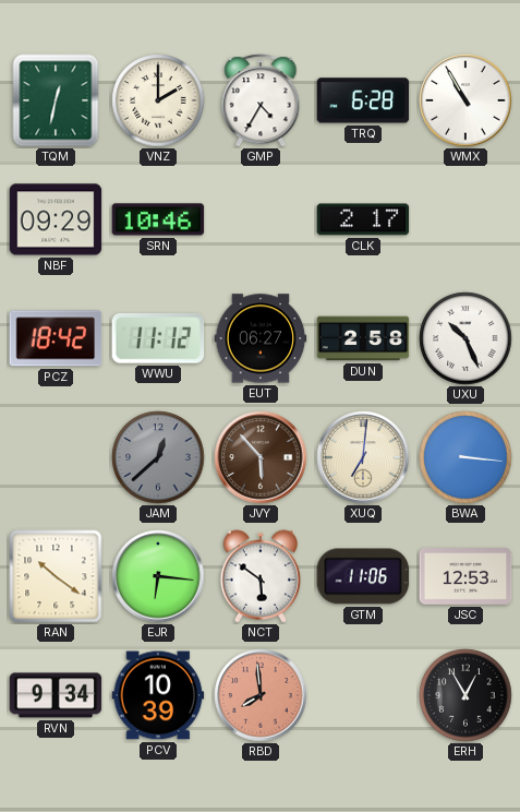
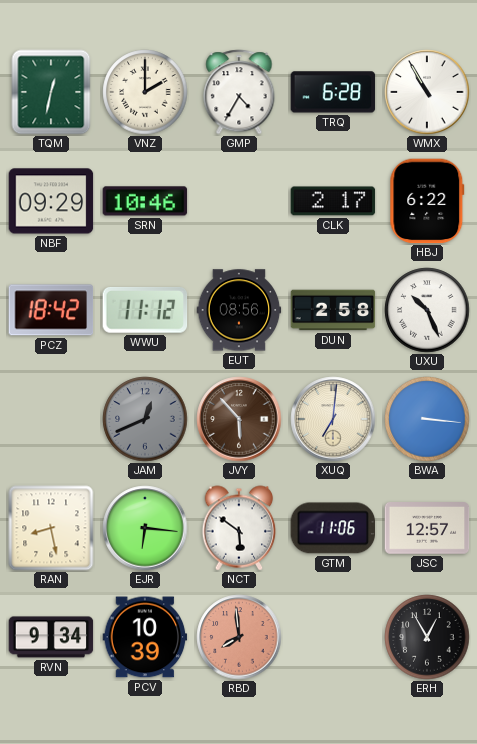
HBJ: none -> 6:22 (427, 201)
EUT: 06:27 -> 08:56 (239, 310)
JAM: 12:38 -> 12:41 (145, 419)
RAN: 10:21 -> 8:28 (51, 528)
JSC: 12:53 -> 12:57 (427, 529)
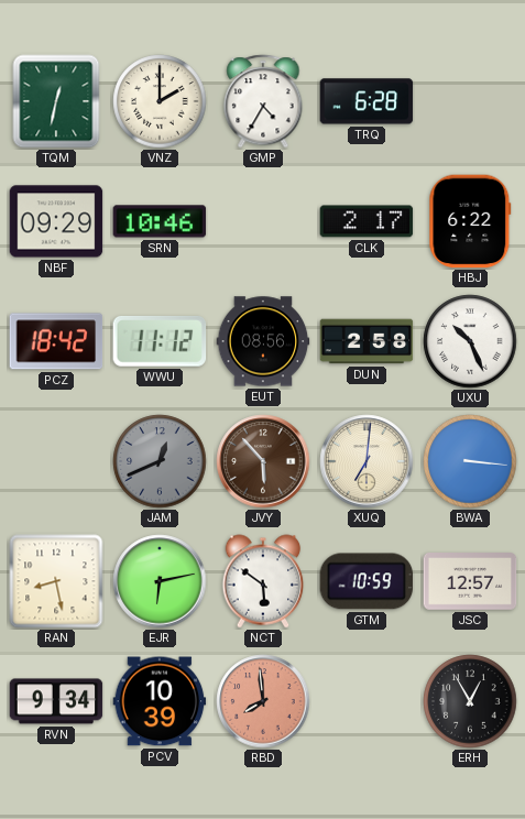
WMX: 10:55 -> none (427, 92)
EJR: 6:16 -> 6:13 (160, 581)
GTM: 11:06 -> 10:59 (367, 581)
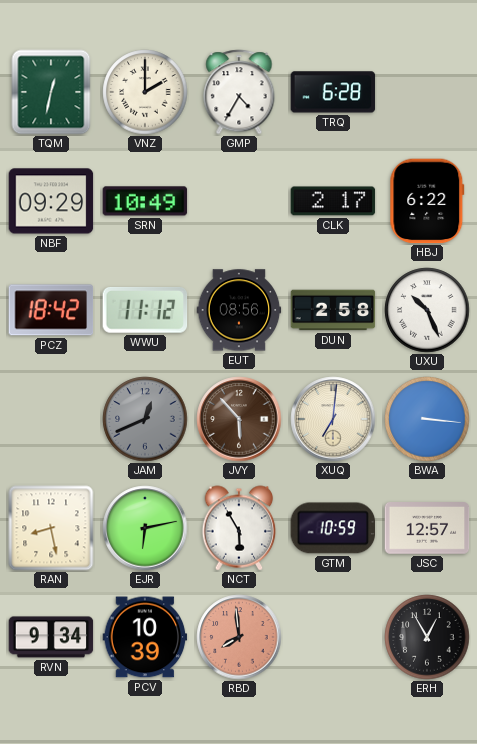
SRN: 10:46 -> 10:49 (145, 201)
NCT: 5:51 -> 5:55 (239, 528)
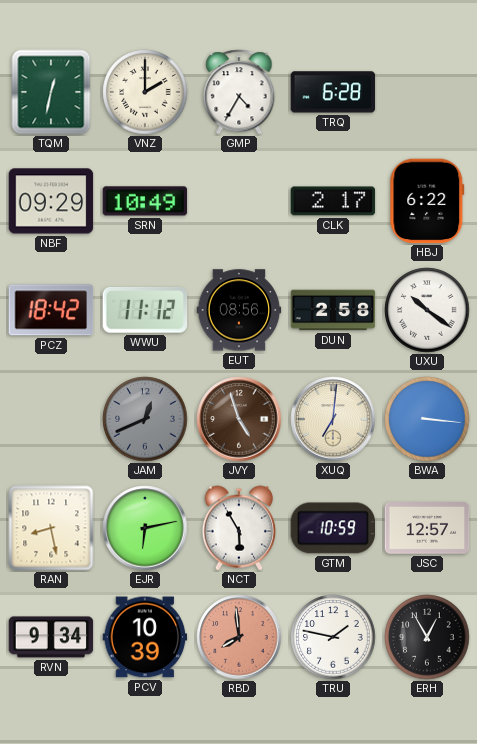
UXU: 10:26 -> 10:21 (427, 310)
JVY: 5:53 -> 4:57 (239, 419)
TRU: none -> 1:47 (333, 637)
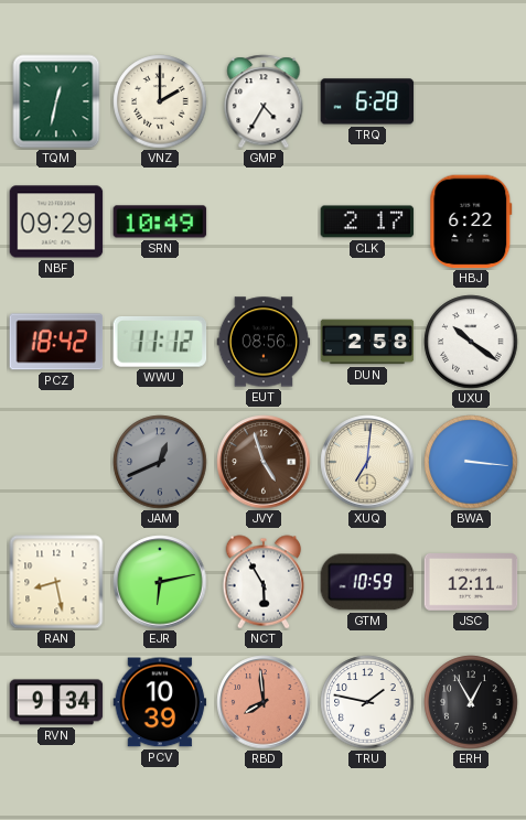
JSC: 12:57 -> 12:11 (471, 583)
